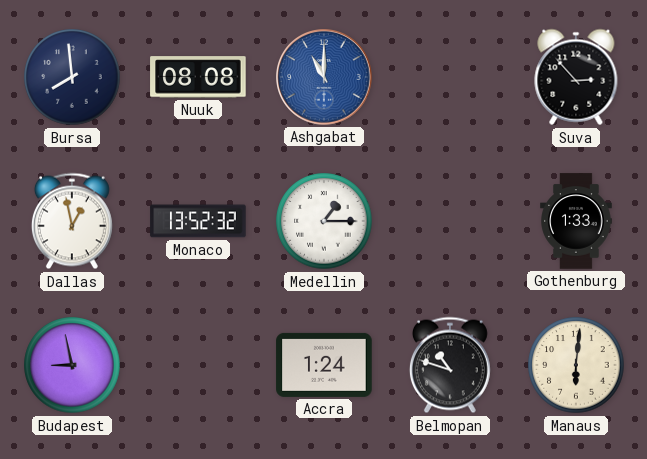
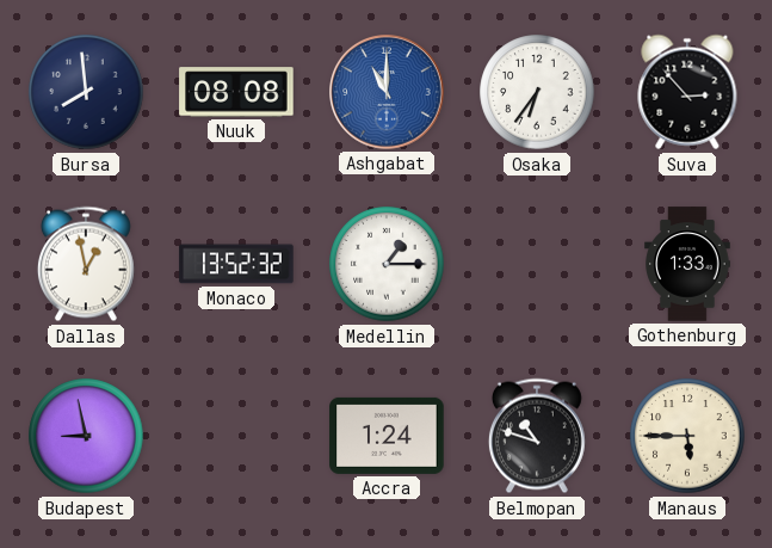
Osaka: none -> 6:36 (537, 92)
Manaus: 6:01 -> 5:45 (687, 436)
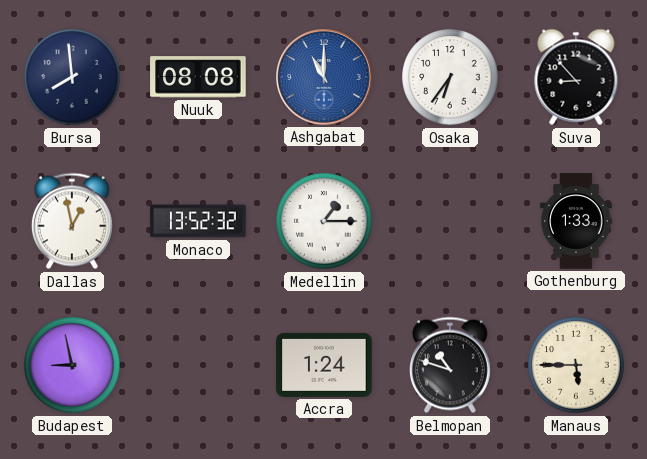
Suva: 2:53 -> 8:53 (576, 77)
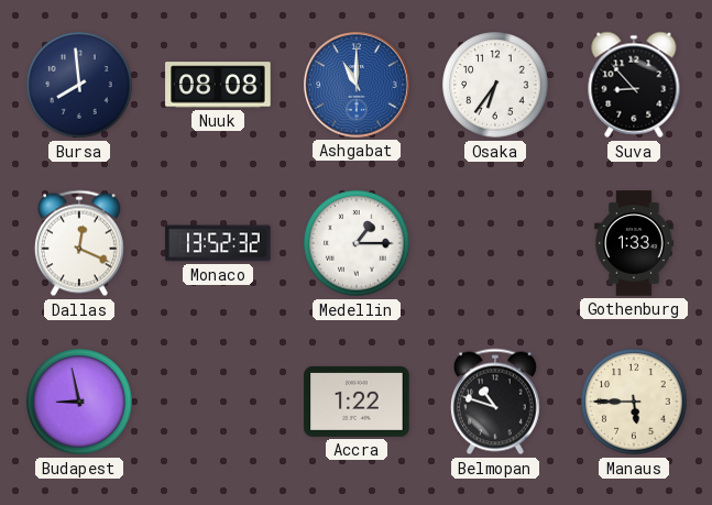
Dallas: 12:58 -> 12:19 (79, 243)
Accra: 1:24 -> 1:22 (357, 402)
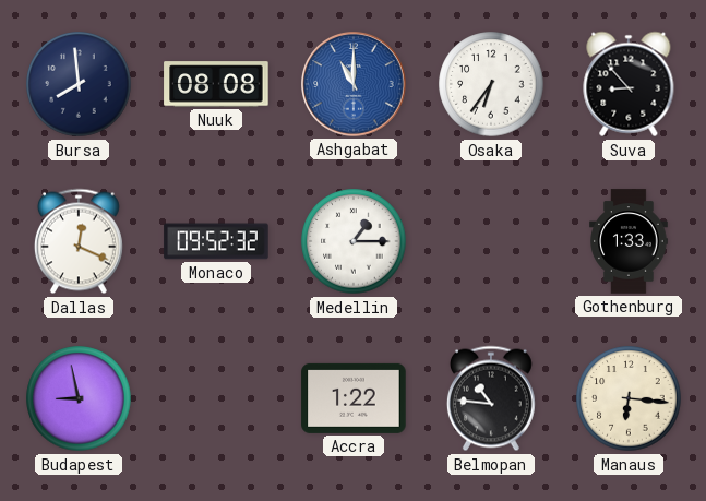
Monaco: 13:52 -> 09:52 (216, 241)
Belmopan: 10:48 -> 10:46 (491, 398)
Manaus: 5:45 -> 6:16 (629, 398)
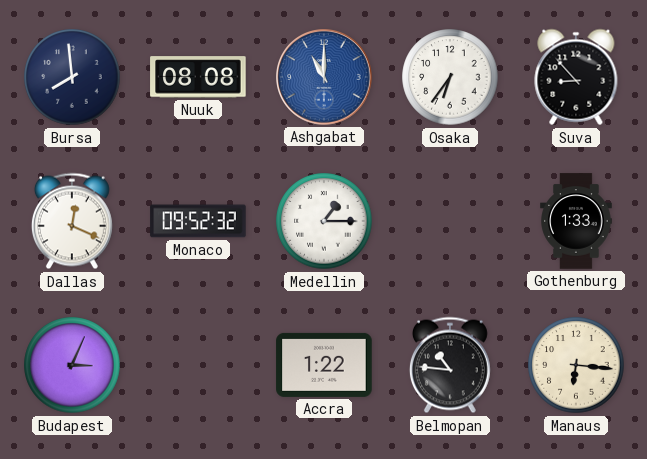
Budapest: 8:58 -> 3:04 (72, 365)
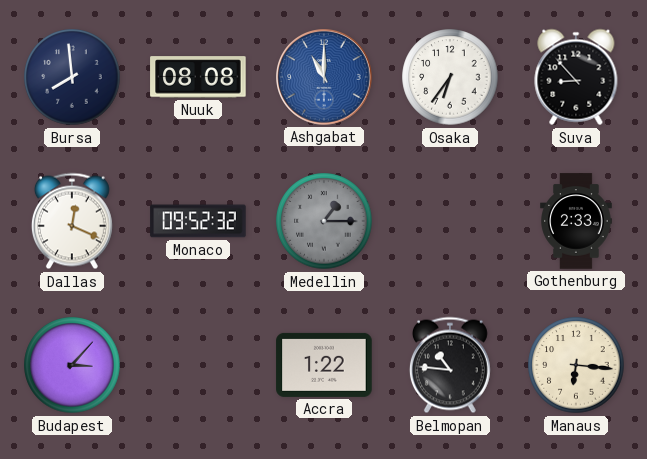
Medellin dial: white -> grey (324, 221)
Gothenburg: 1:33 -> 2:33 (576, 221)
Budapest: 3:04 -> 3:07 (72, 365)
